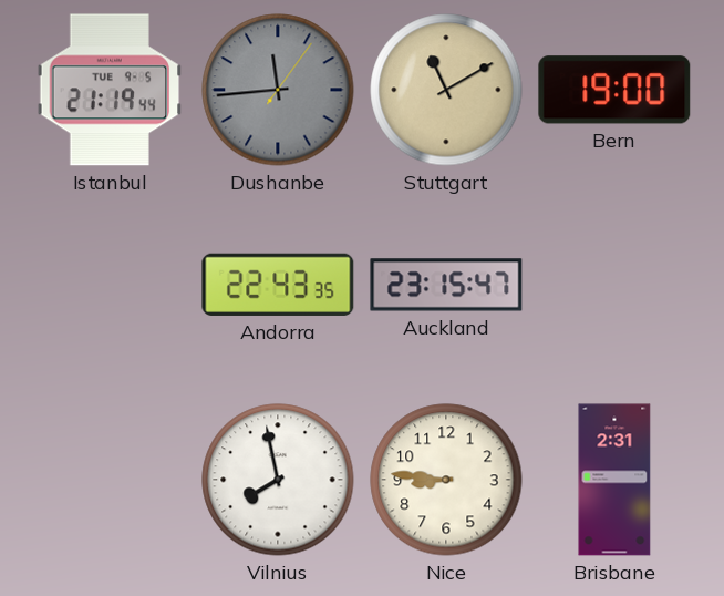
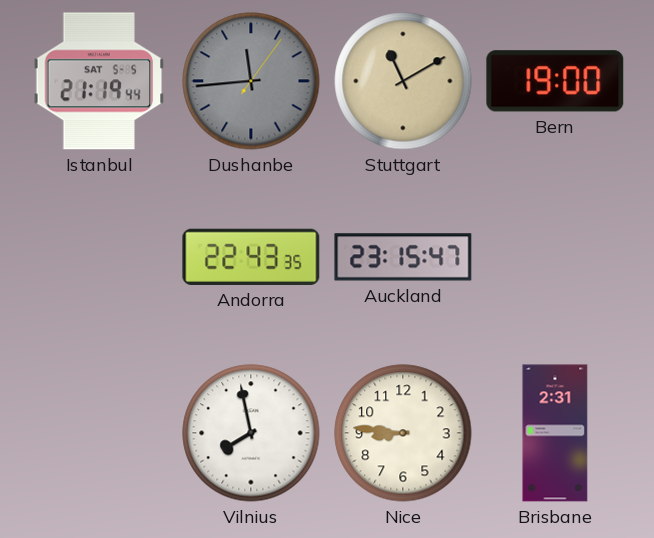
Istanbul date: TUE 9-5 -> SAT 5-5 (99, 81)
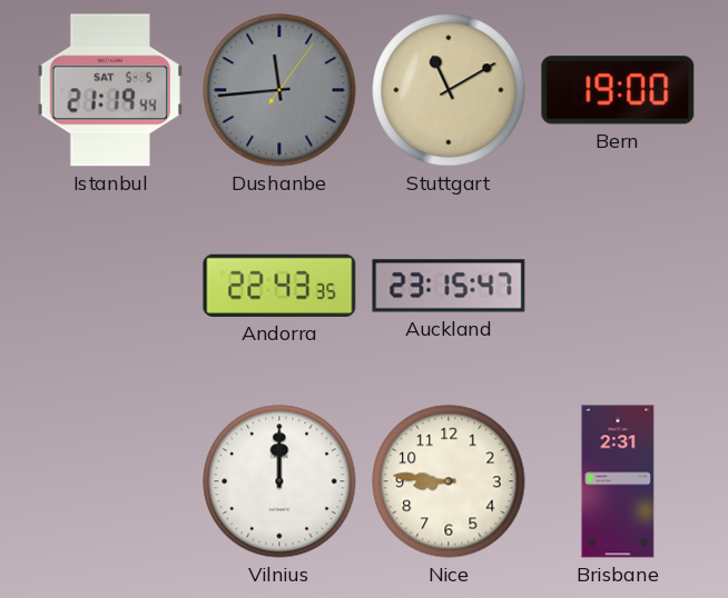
Vilnius: 7:58 -> 12:00 (279, 481)
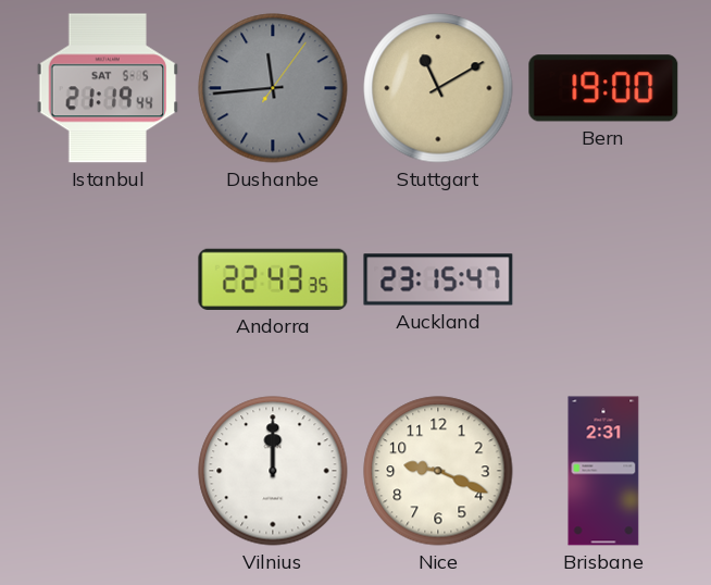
Nice: 8:46 -> 9:19 (438, 471)
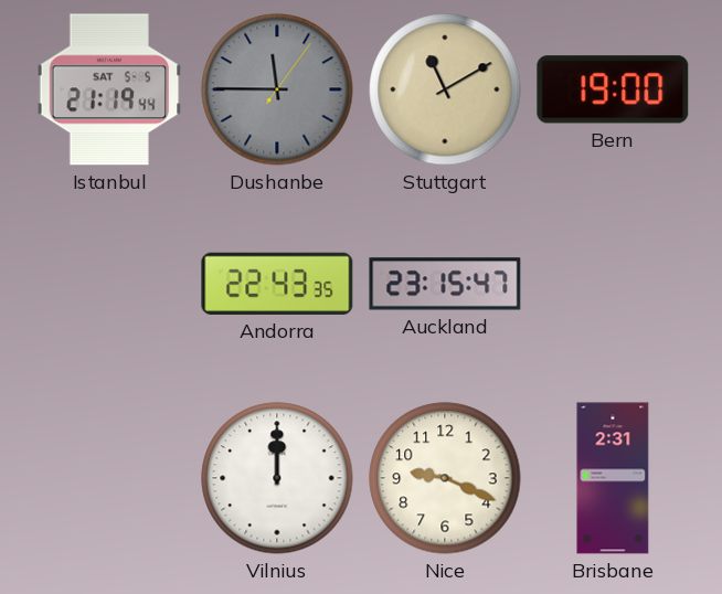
Dushanbe: 11:44 -> 11:45 (277, 89)
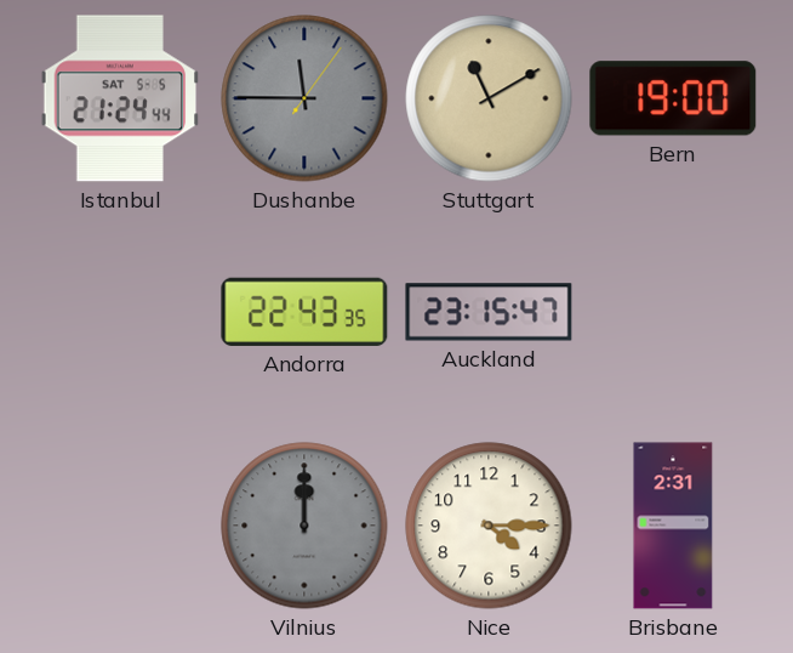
Istanbul: 21:19 -> 21:24 (120, 98)
Vilnius dial: white -> grey (304, 526)
Nice: 9:19 -> 4:15 (489, 526)
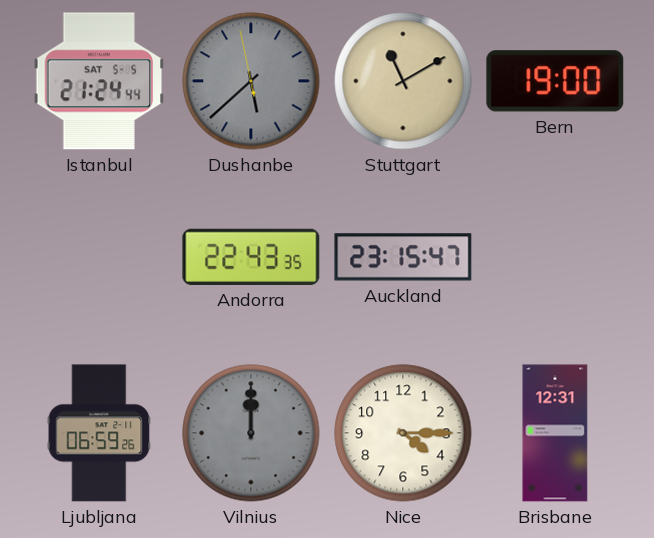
Dushanbe: 11:45 -> 5:37 (251, 81)
Ljubljana: none -> 06:59 (99, 433)
Brisbane: 2:31 -> 12:31 (555, 433)
